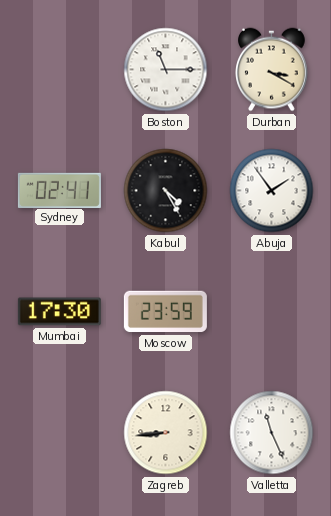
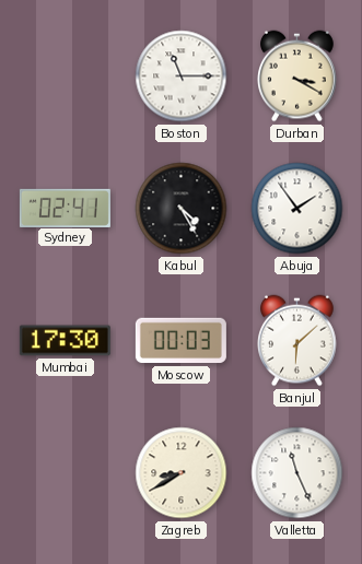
Moscow: 23:59 -> 00:03 (180, 341)
Banjul: none -> 6:08 (297, 341)
Zagreb: 8:44 -> 8:40 (182, 473)
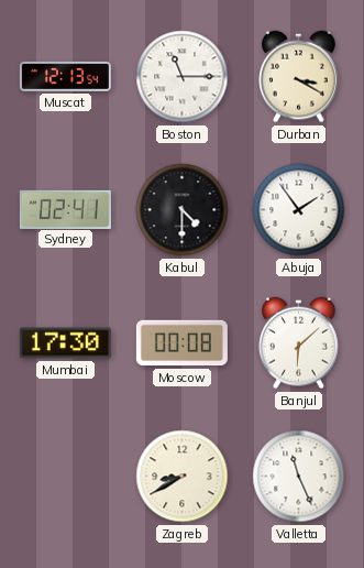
Muscat: none -> 12:13 (65, 76)
Kabul: 4:25 -> 4:30 (183, 210)
Moscow: 00:03 -> 00:08 (181, 343)
